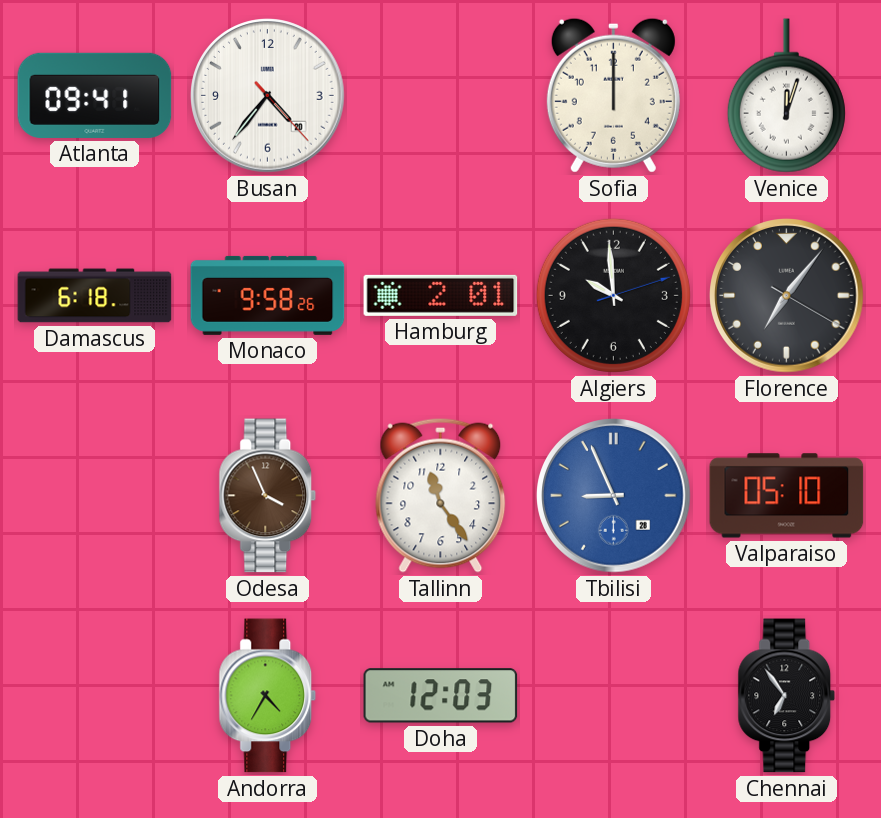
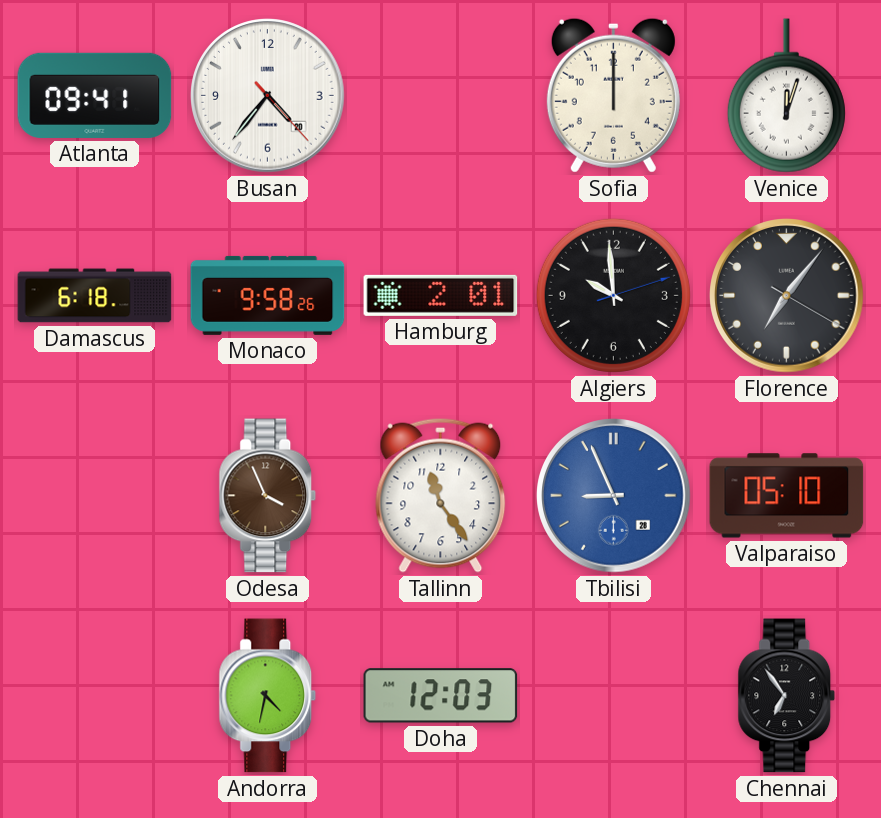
Andorra: 4:35 -> 4:32 (268, 696)
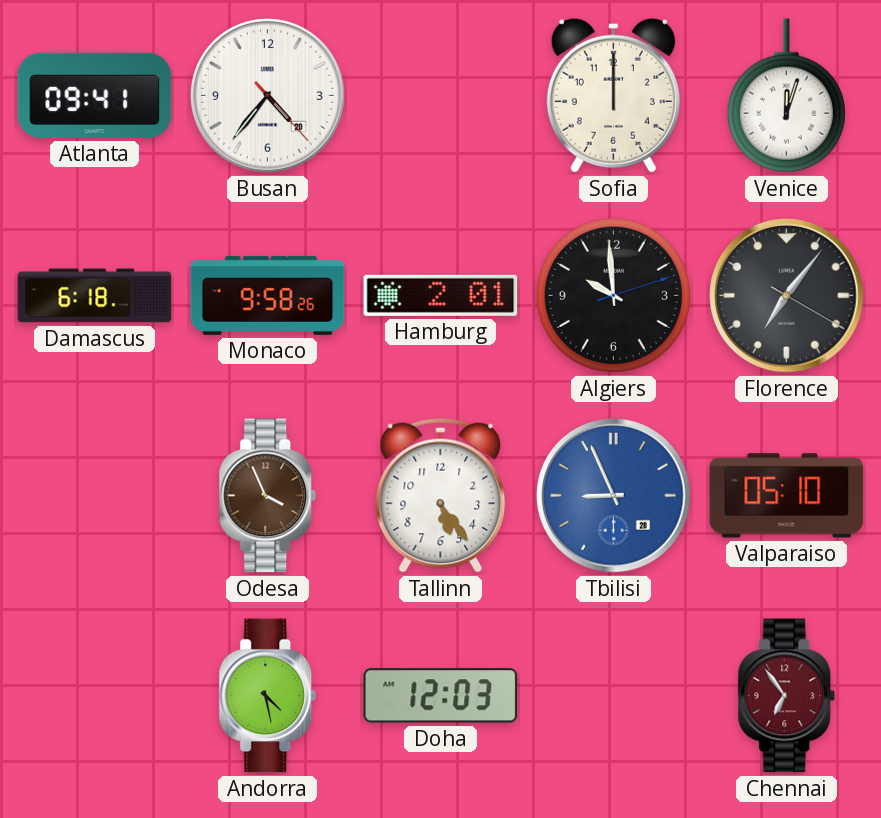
Tallinn: 11:24 -> 5:24 (441, 495)
Andorra: 4:32 -> 4:28 (268, 696)
Chennai dial: black -> burgundy (787, 696)
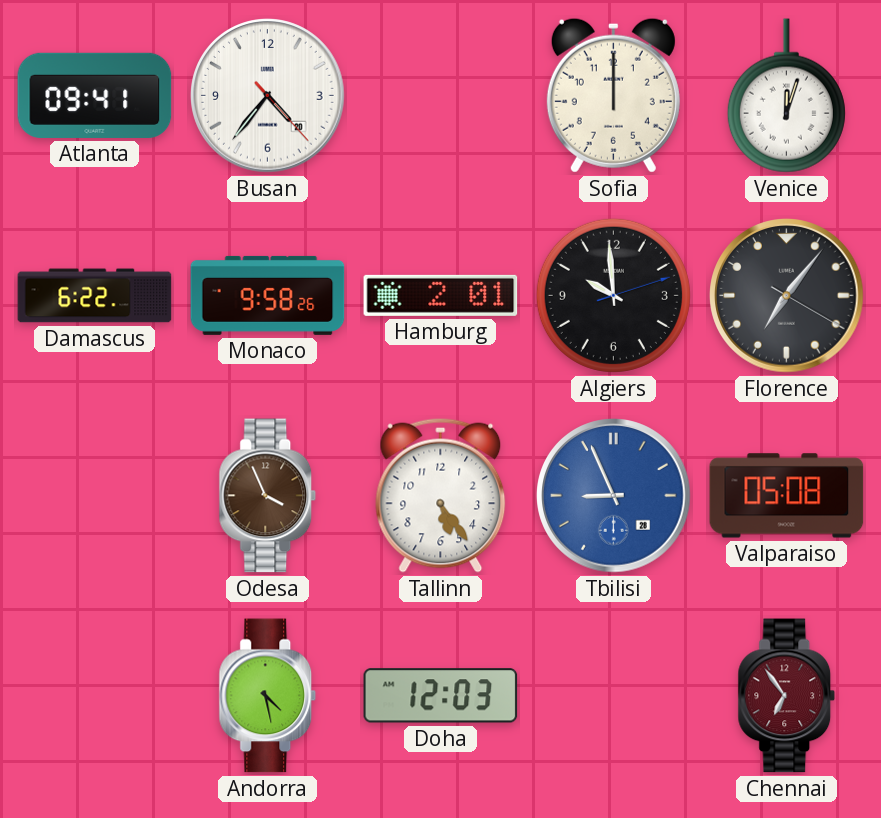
Damascus: 6:18 -> 6:22 (95, 296)
Valparaiso: 05:10 -> 05:08 (787, 496)
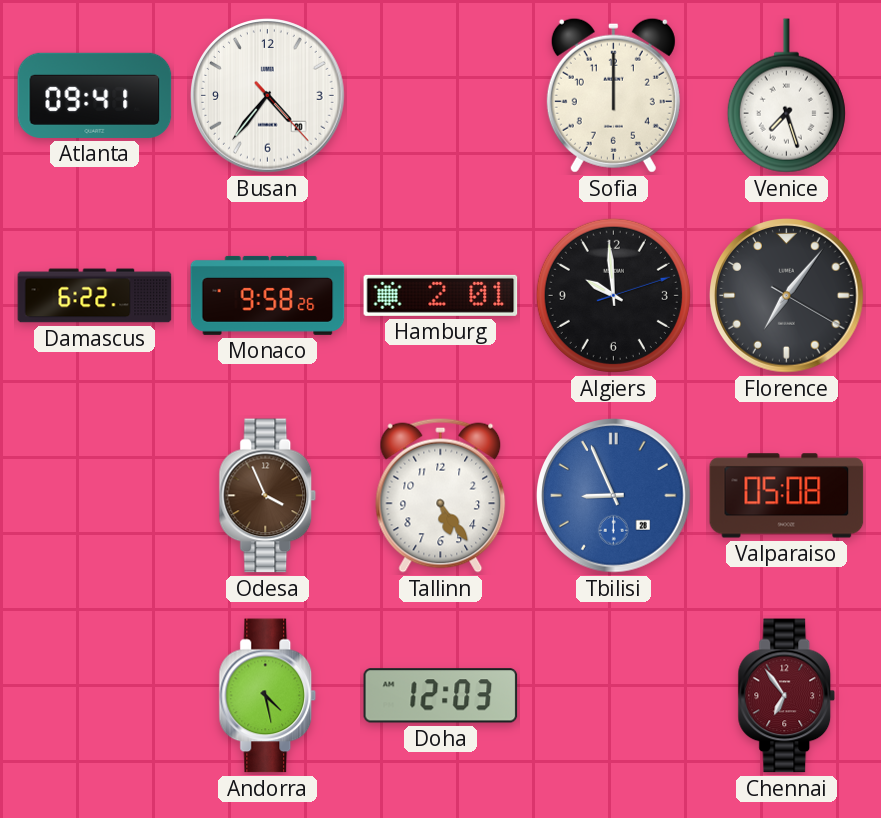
Venice: 12:03 -> 7:27 (786, 96)
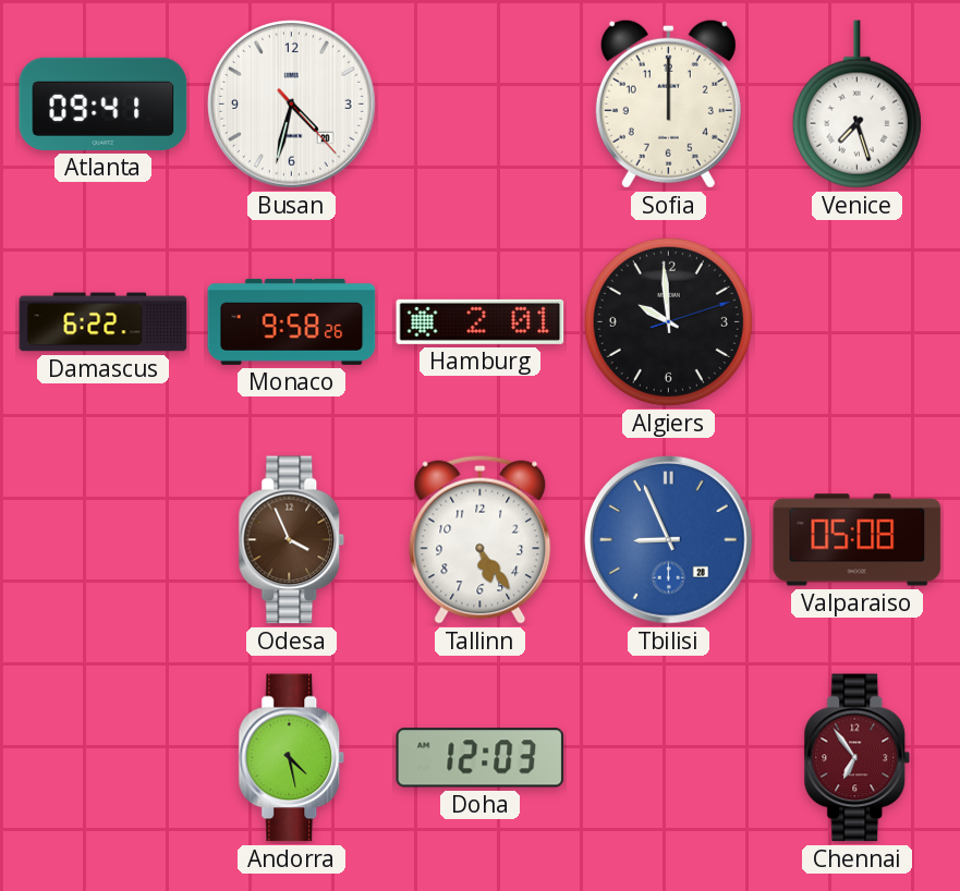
Busan: 4:36 -> 4:32 (292, 105)
Florence: 7:06 -> none (787, 296)
